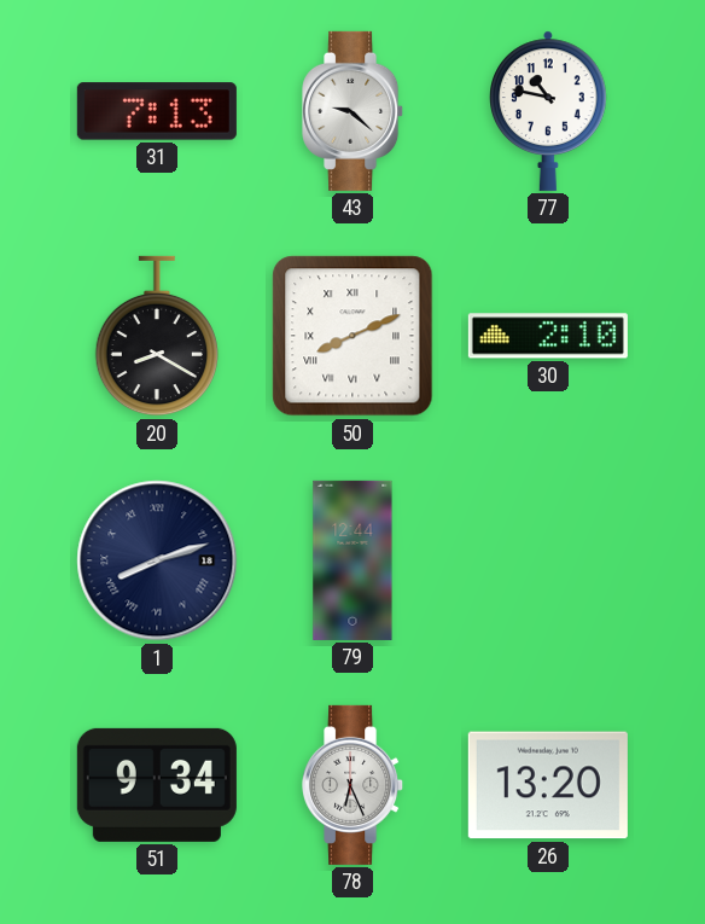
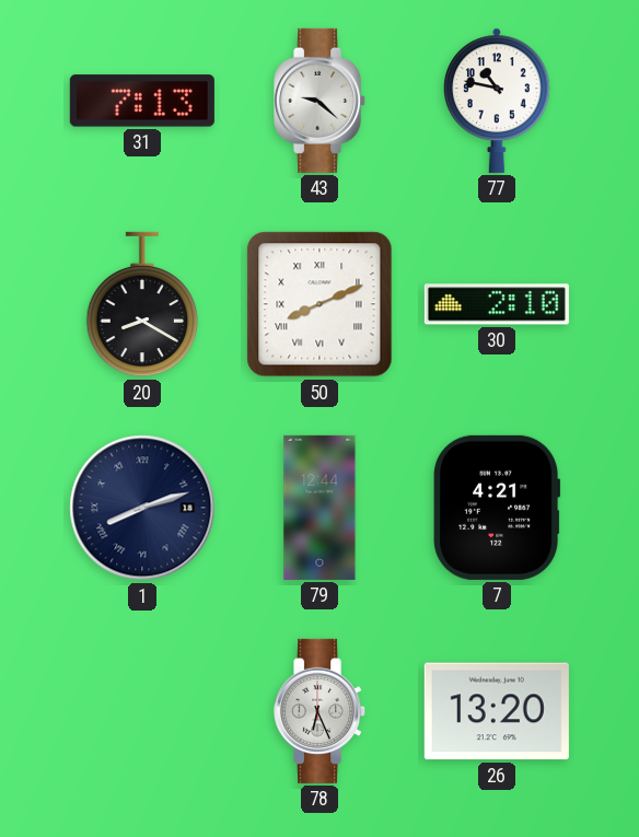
7: none -> 4:21 (497, 508)
51: 9:34 -> none (157, 785)
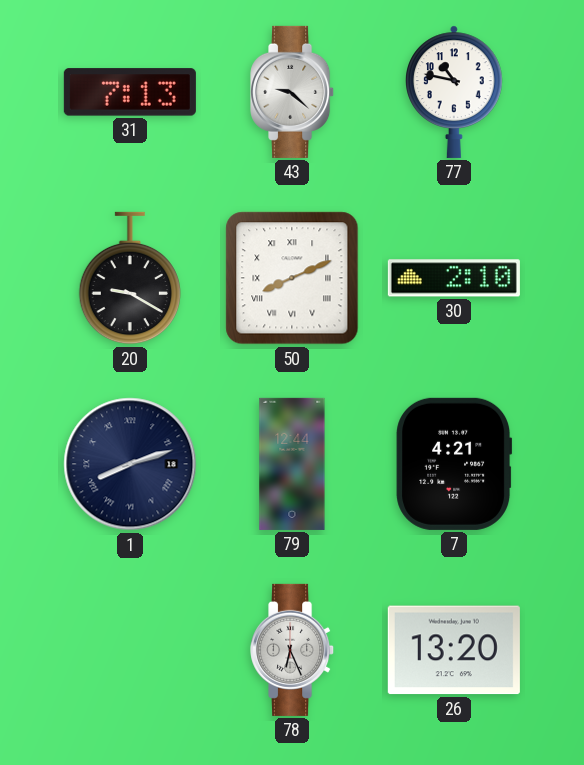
20: 8:20 -> 9:20 (130, 278)
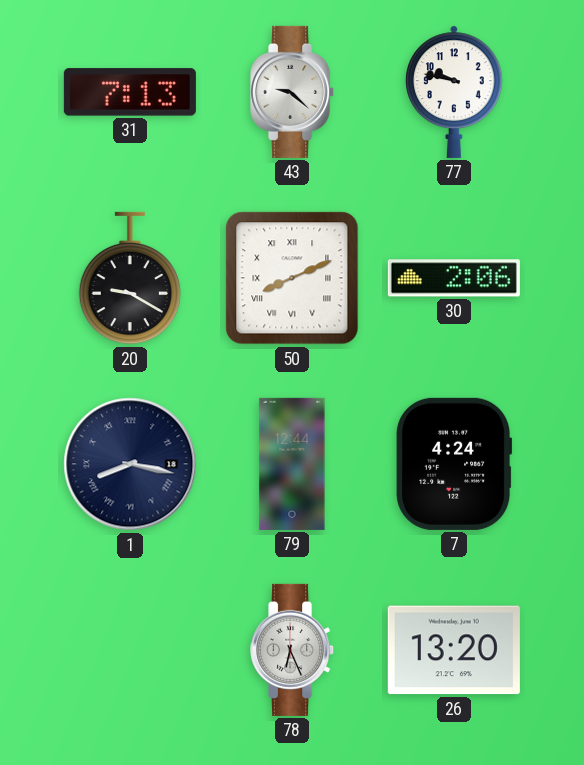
77: 10:47 -> 9:47 (455, 92)
30: 2:10 -> 2:06 (454, 278)
1: 8:12 -> 8:17 (130, 464)
7: 4:21 -> 4:24 (454, 464)
